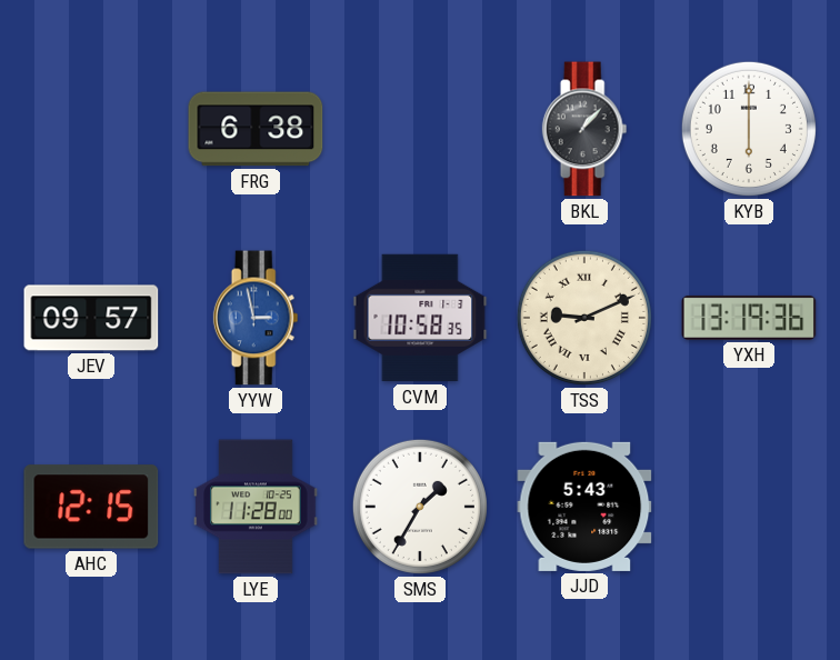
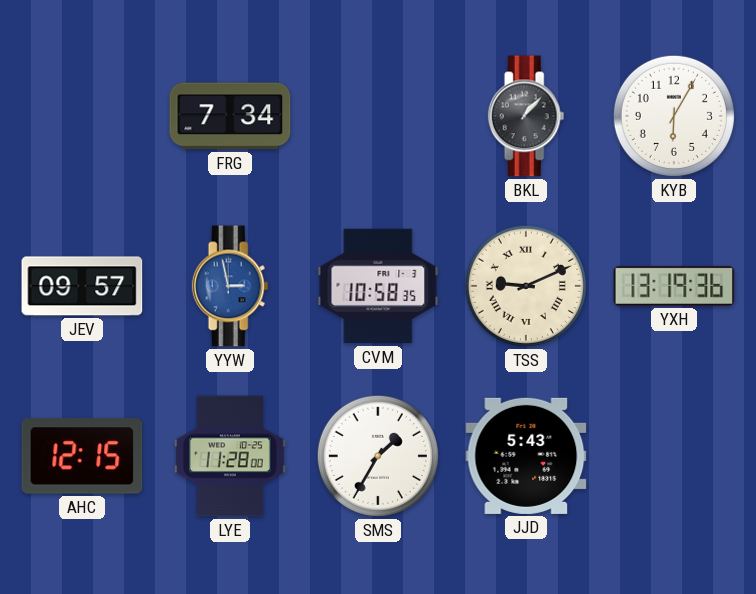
FRG: 6:38 -> 7:34 (230, 116)
KYB: 6:00 -> 6:05 (674, 116)
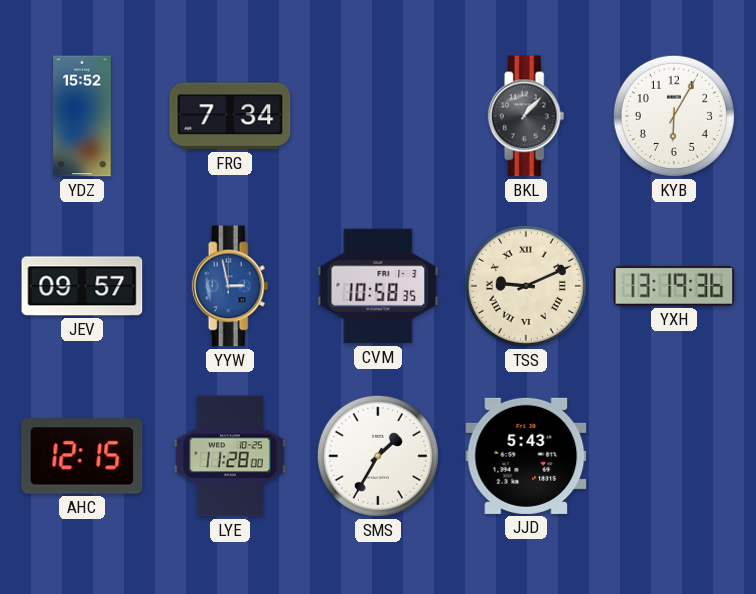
YDZ: none -> 15:52 (82, 116)
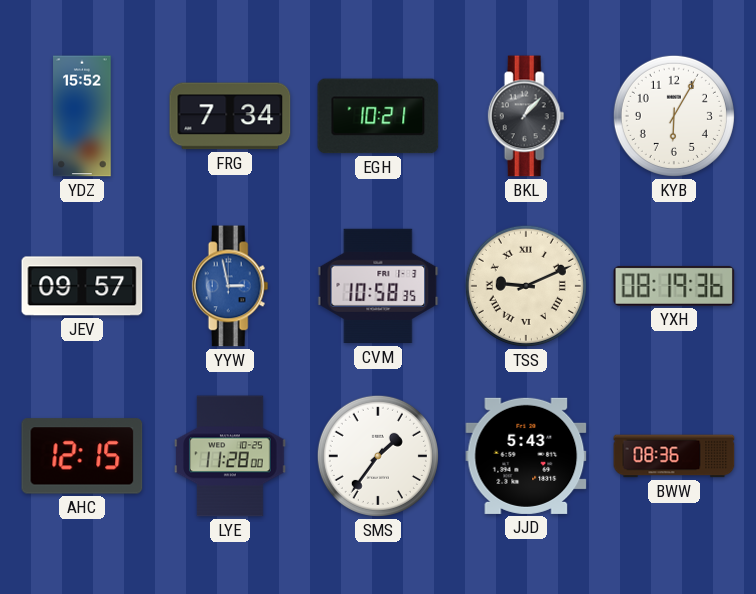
EGH: none -> 10:21 (378, 116)
YXH: 13:19 -> 08:19 (674, 286)
SMS: 1:35 -> 1:36 (378, 456)
BWW: none -> 08:36 (674, 456)
